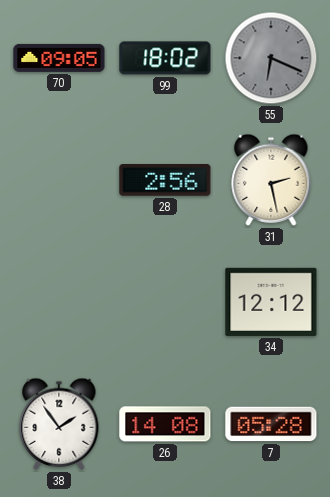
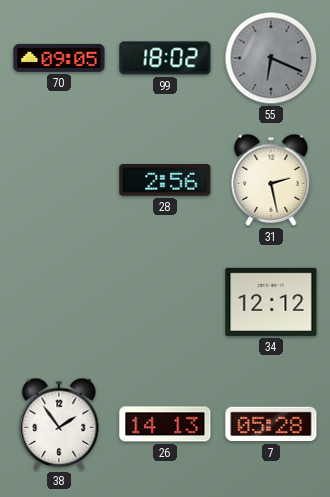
26: 14:08 -> 14:13 (165, 424)
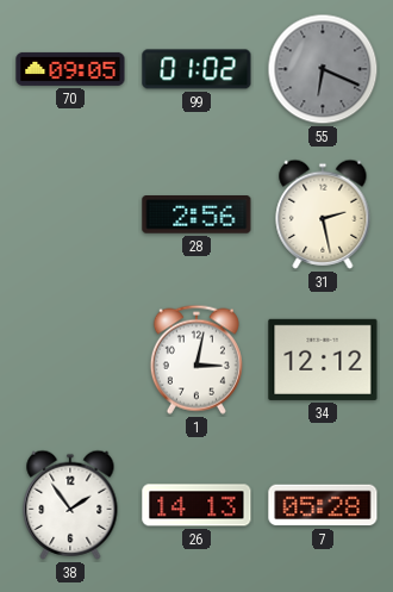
99: 18:02 -> 01:02 (196, 69)
1: none -> 3:02 (196, 360)
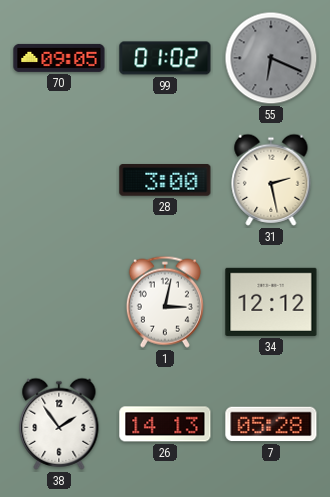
28: 2:56 -> 3:00 (165, 181)
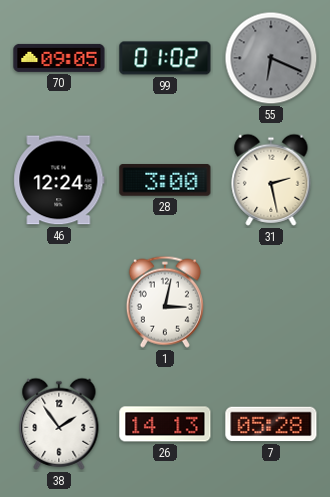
46: none -> 12:24 (59, 180)
34: 12:12 -> none (271, 302)
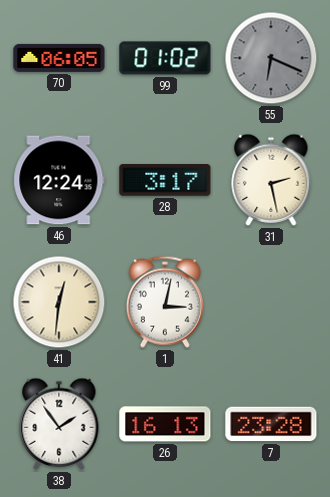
70: 09:05 -> 06:05 (59, 58)
28: 3:00 -> 3:17 (165, 181)
41: none -> 12:31 (59, 302)
26: 14:13 -> 16:13 (165, 424)
7: 05:28 -> 23:28 (271, 424)
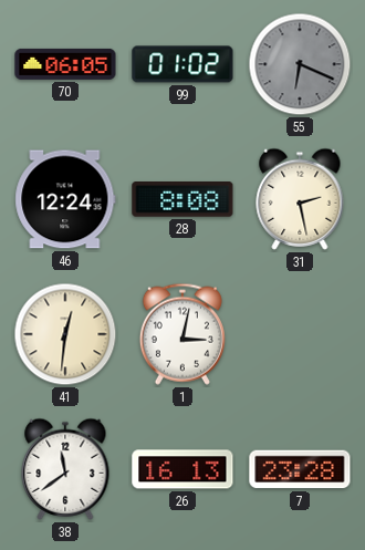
28: 3:17 -> 8:08 (182, 200)
38: 1:54 -> 11:39 (65, 469)
